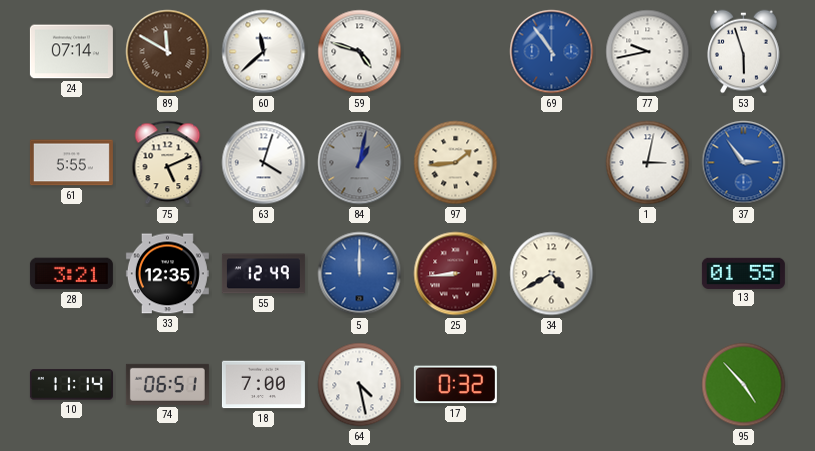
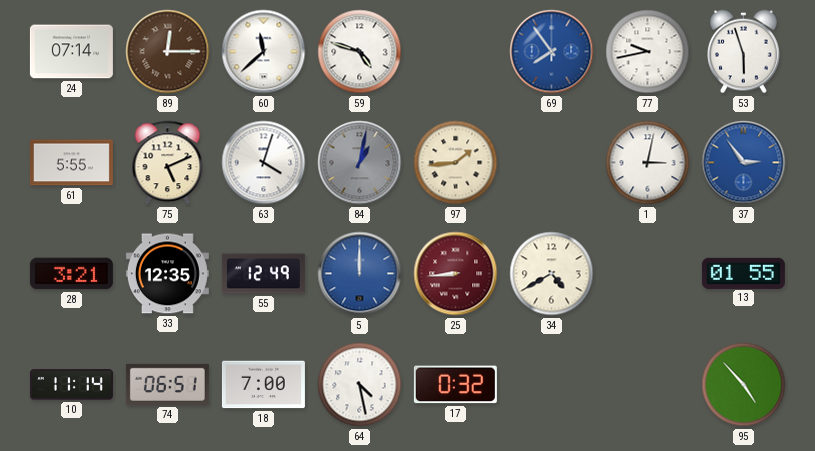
89: 11:50 -> 12:15 (168, 52)
69: 10:54 -> 7:54 (552, 52)
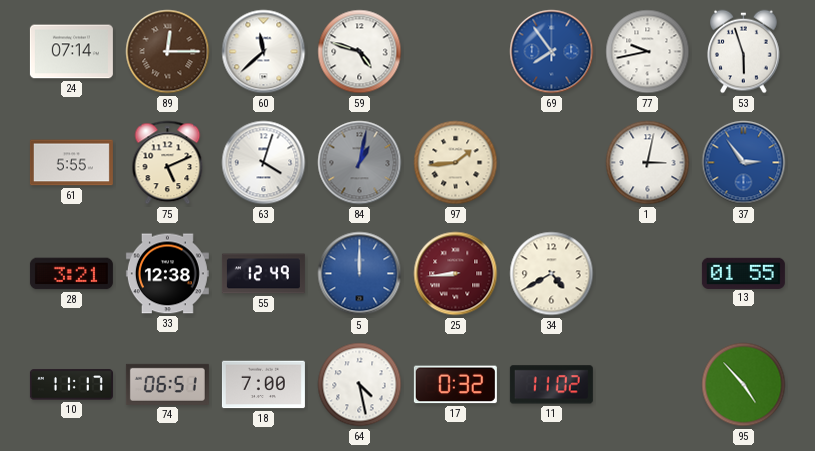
33: 12:35 -> 12:38 (167, 274)
10: 11:14 -> 11:17 (71, 385)
11: none -> 11:02 (551, 385)
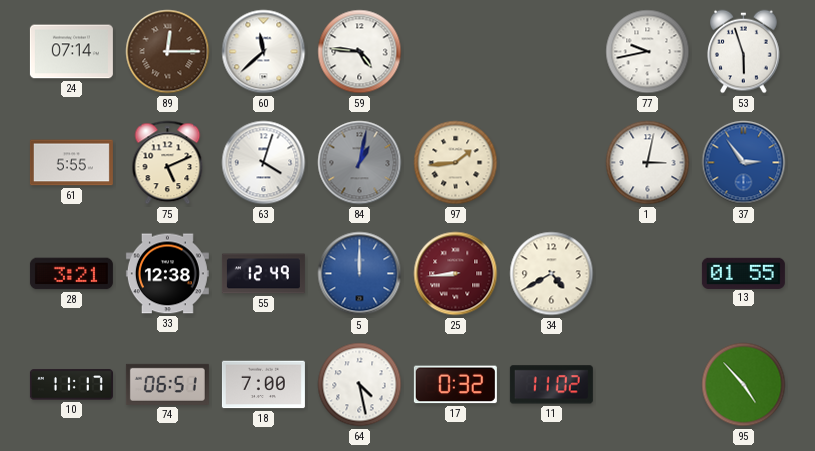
59: 4:48 -> 4:46 (360, 52)
69: 7:54 -> none (552, 52)
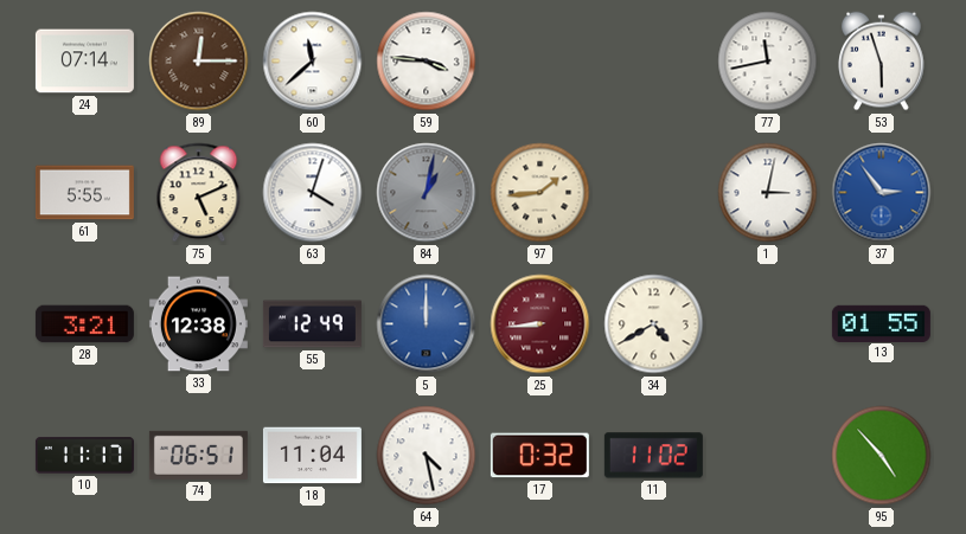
59: 4:46 -> 3:46 (427, 62)
77: 9:43 -> 11:43 (768, 62)
18: 7:00 -> 11:04 (312, 456)
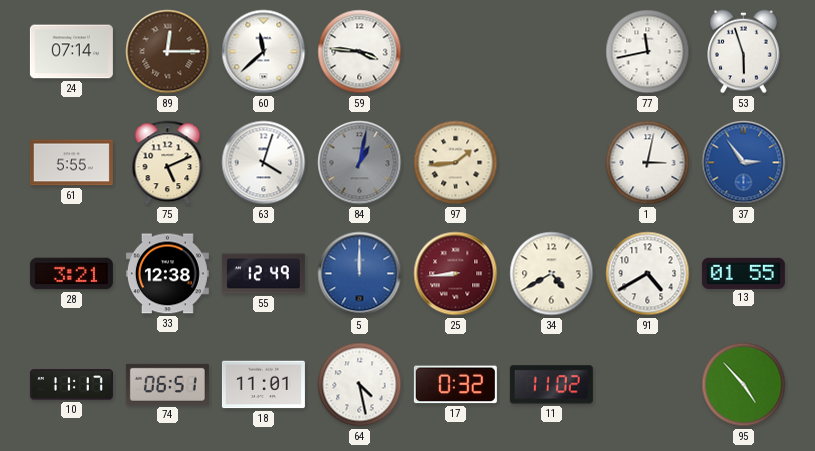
91: none -> 4:40 (648, 274)
18: 11:04 -> 11:01 (263, 385)
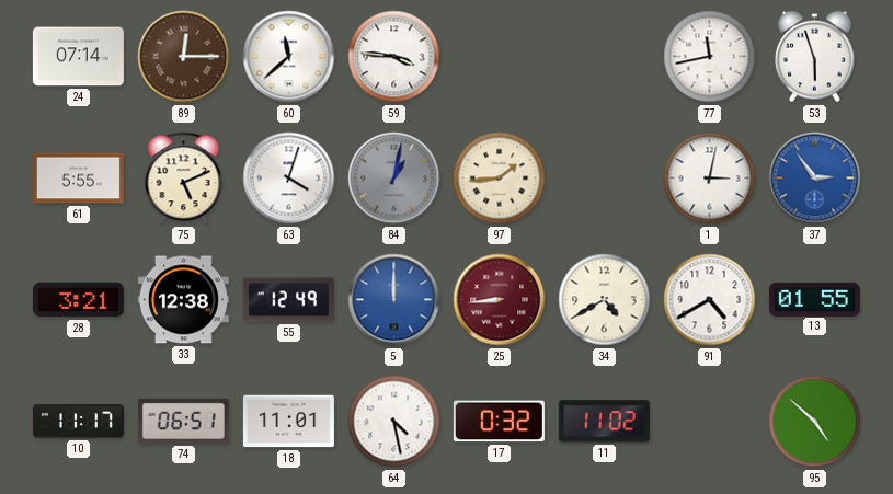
95: 4:53 -> 4:52 (815, 422)
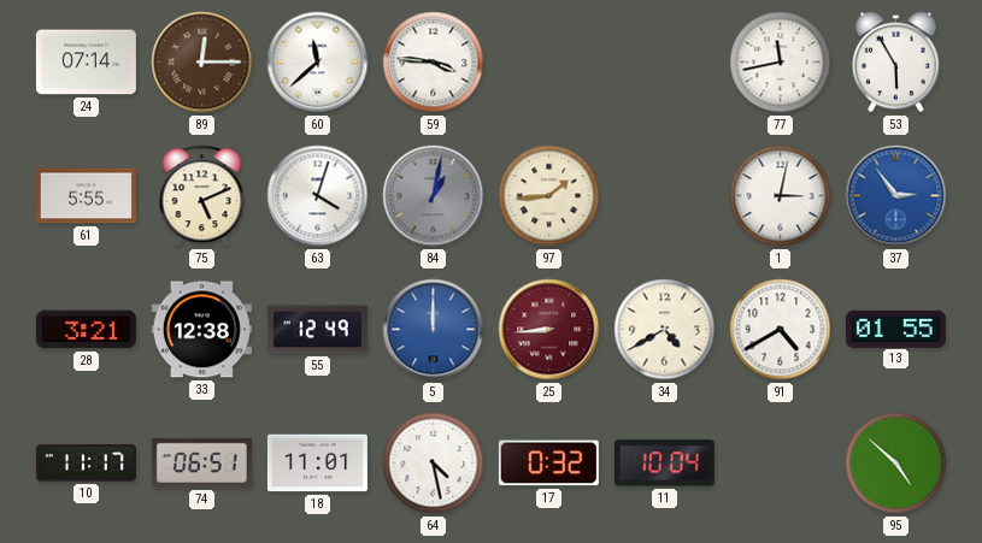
53: 5:57 -> 5:55 (896, 63)
11: 11:02 -> 10:04 (664, 464)
